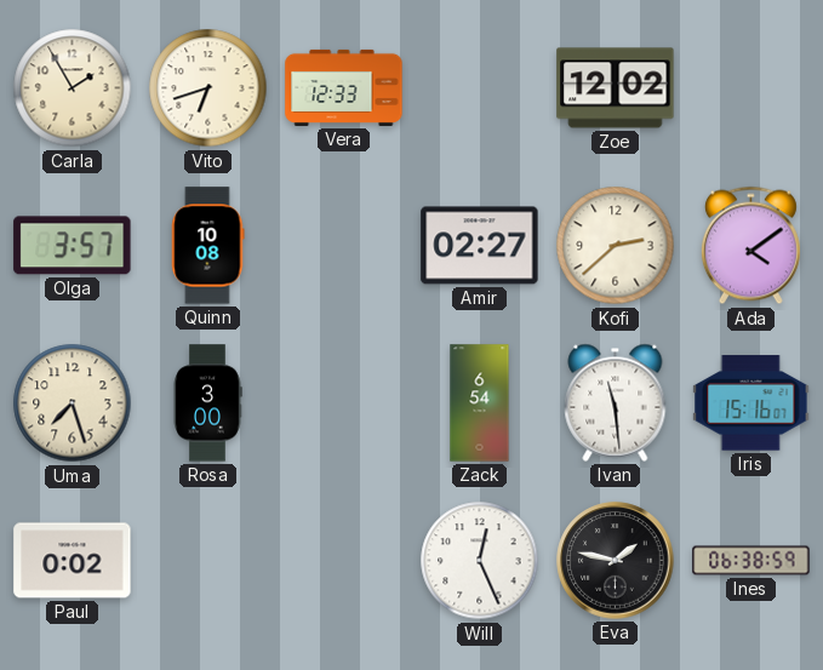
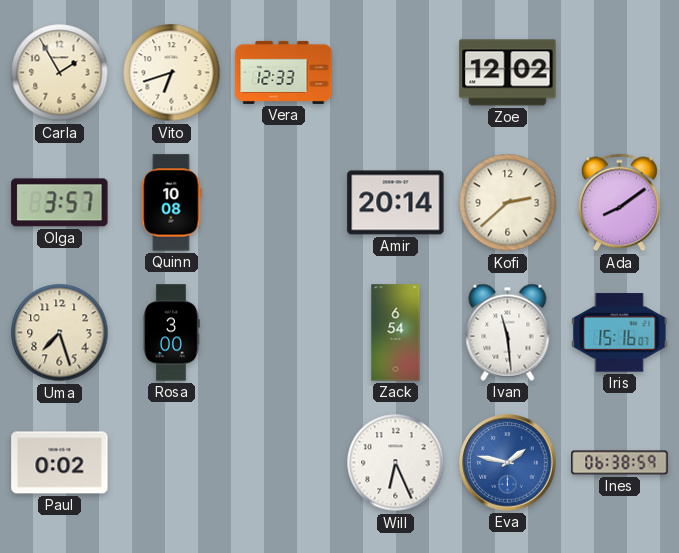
Amir: 02:27 -> 20:14 (396, 203)
Ada: 4:09 -> 8:09 (619, 203)
Will: 12:26 -> 6:26 (396, 463)
Eva dial: black -> blue (508, 463)
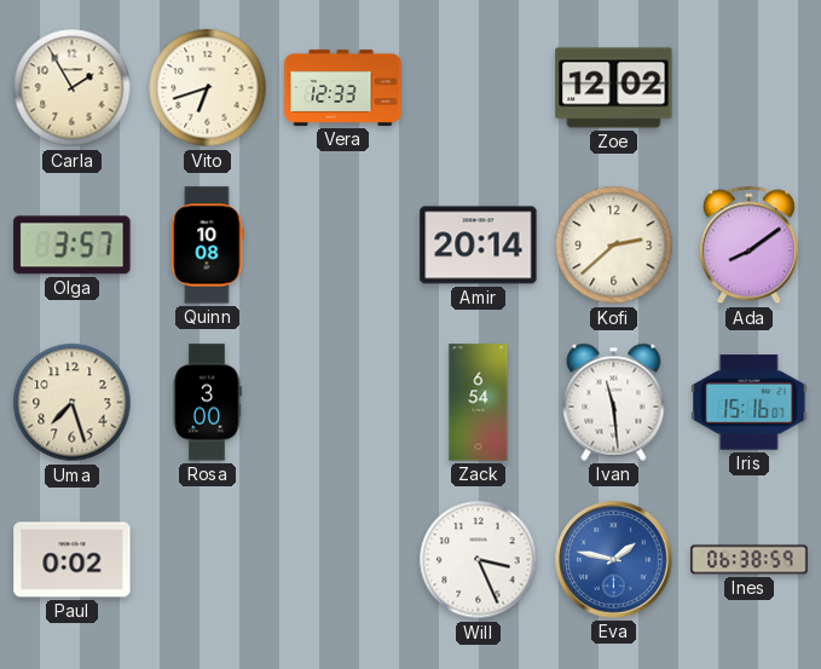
Will: 6:26 -> 3:26 (479, 560)
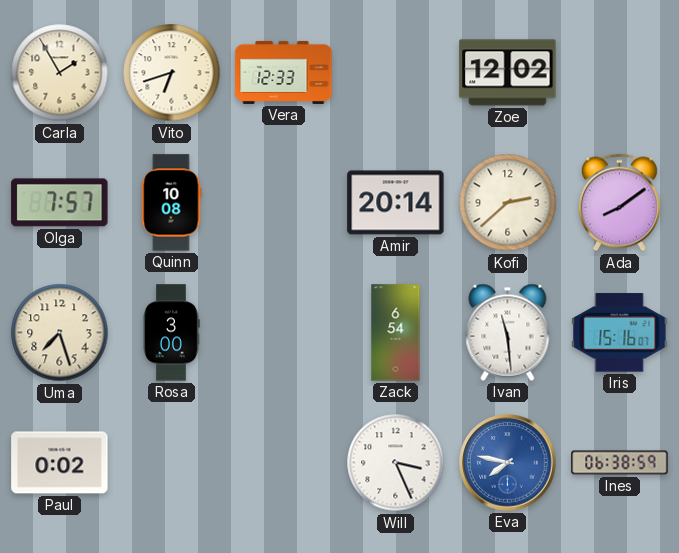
Olga: 3:57 -> 7:57 (60, 203)
Eva: 1:47 -> 7:47 (508, 463)
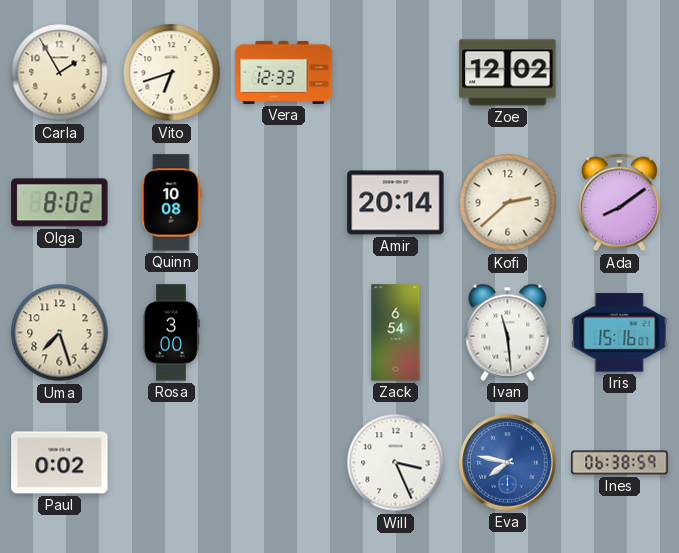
Olga: 7:57 -> 8:02 (60, 203)
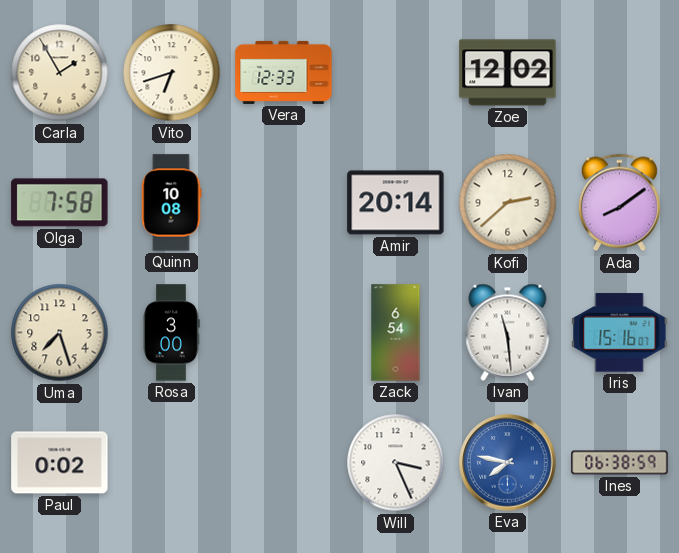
Olga: 8:02 -> 7:58 (60, 203)
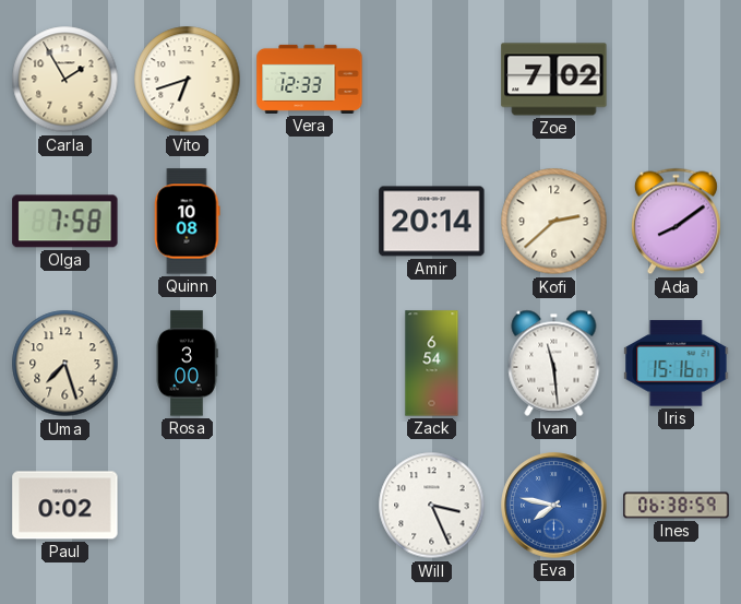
Zoe: 12:02 -> 7:02 (554, 80)
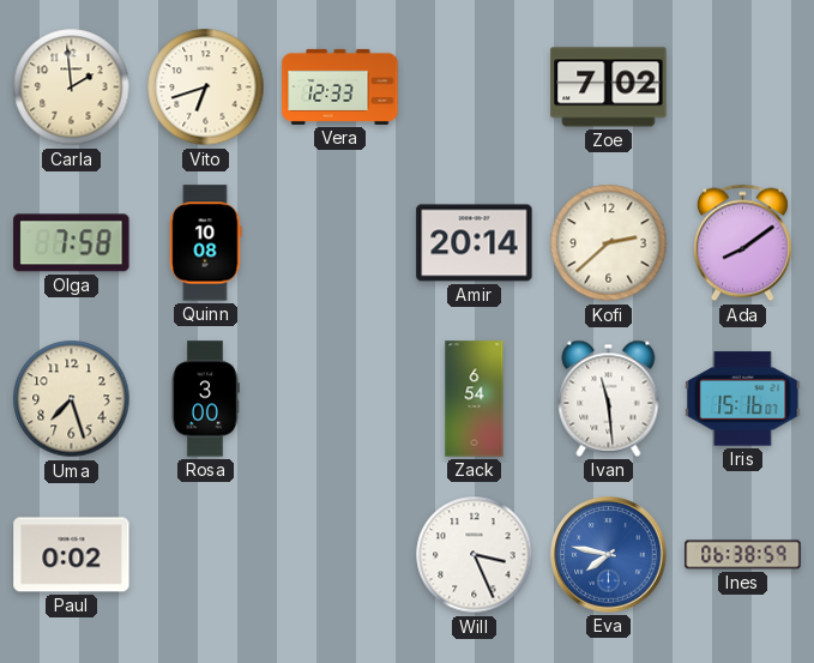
Carla: 1:55 -> 1:59 (72, 88)
